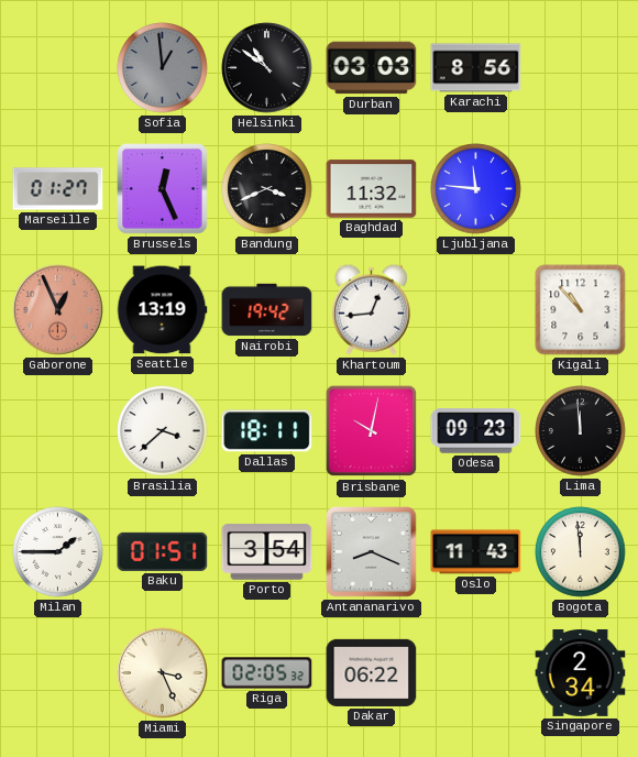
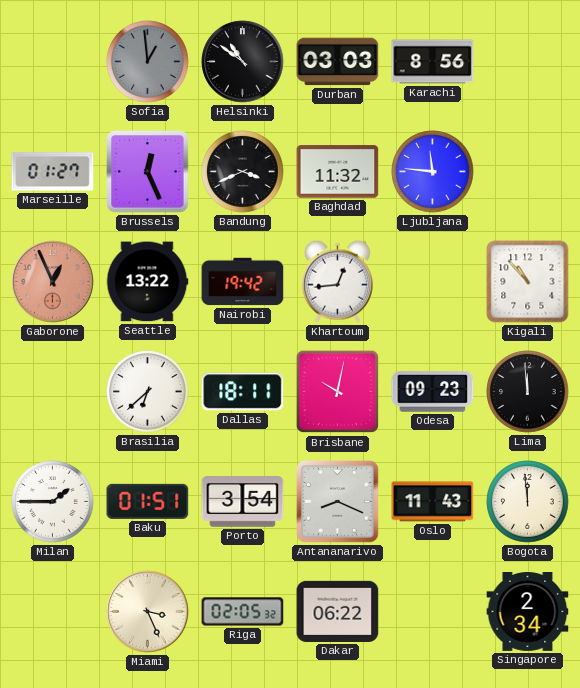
Seattle: 13:19 -> 13:22 (147, 282)
Brasilia: 3:38 -> 6:38 (148, 392)
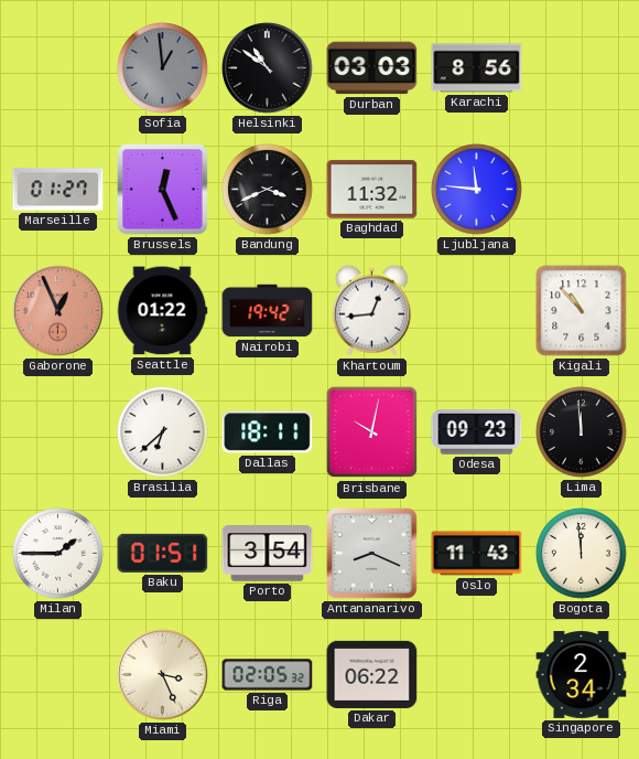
Seattle: 13:22 -> 01:22 (162, 311)
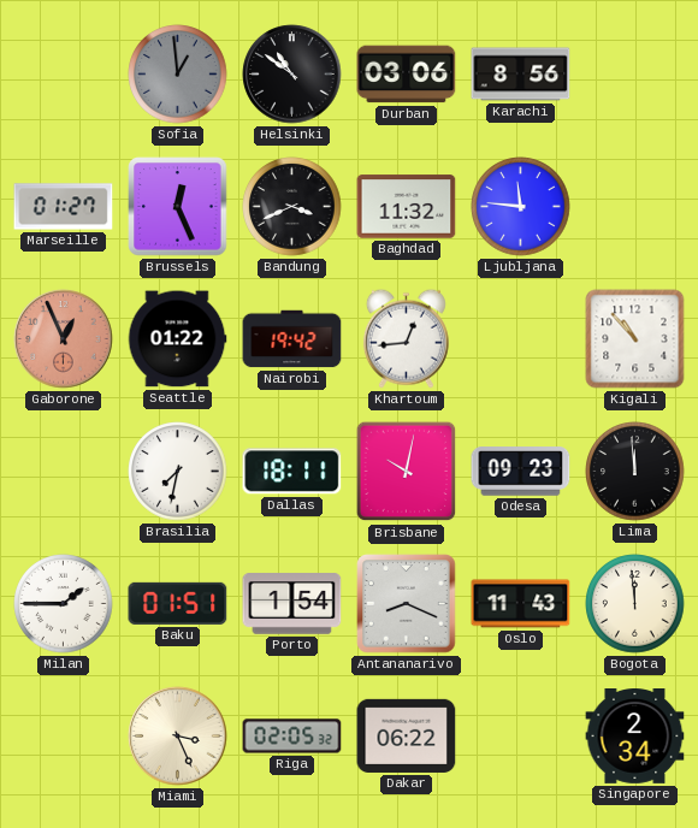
Durban: 03:03 -> 03:06 (407, 75)
Brasilia: 6:38 -> 7:32 (178, 472)
Porto: 3:54 -> 1:54 (292, 604)
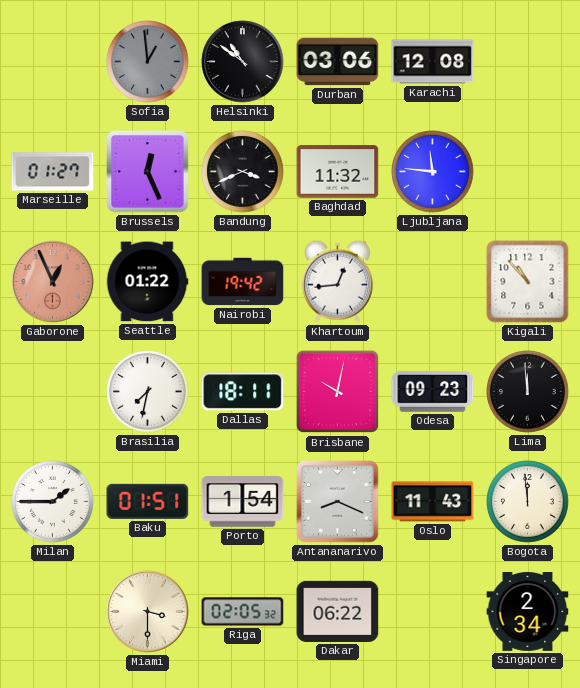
Karachi: 8:56 -> 12:08 (433, 62)
Miami: 3:26 -> 3:30 (148, 612)
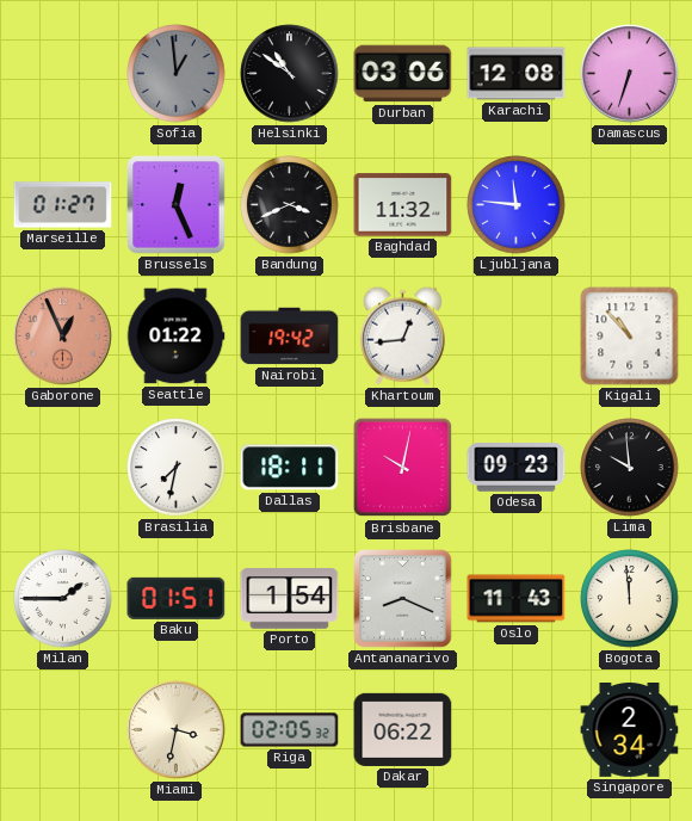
Damascus: none -> 6:33 (630, 74)
Lima: 11:59 -> 9:59 (630, 468)
Miami: 3:30 -> 3:32 (177, 730)
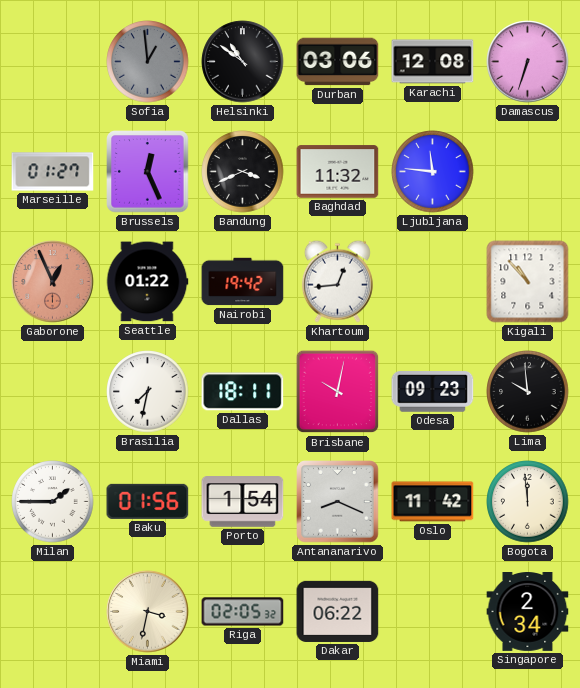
Baku: 01:51 -> 01:56 (148, 501)
Oslo: 11:43 -> 11:42 (433, 502)
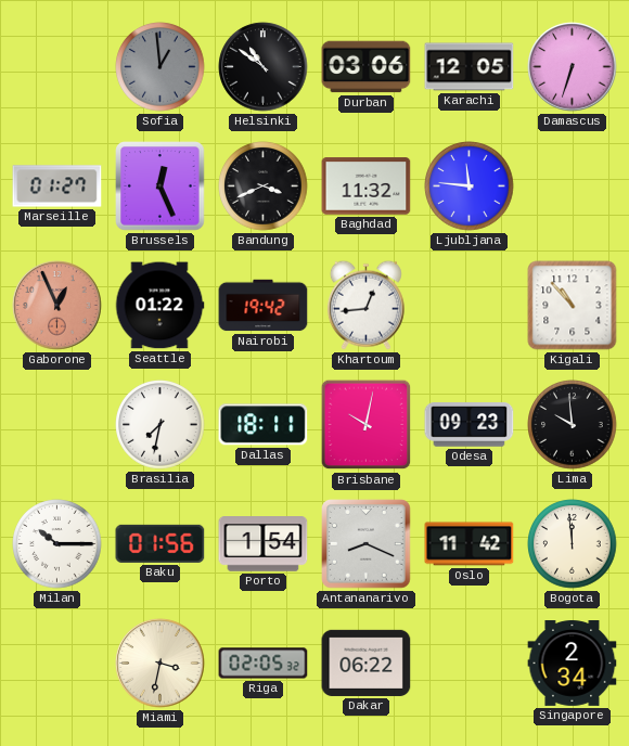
Karachi: 12:08 -> 12:05 (470, 67)
Milan: 1:45 -> 10:15 (57, 544)
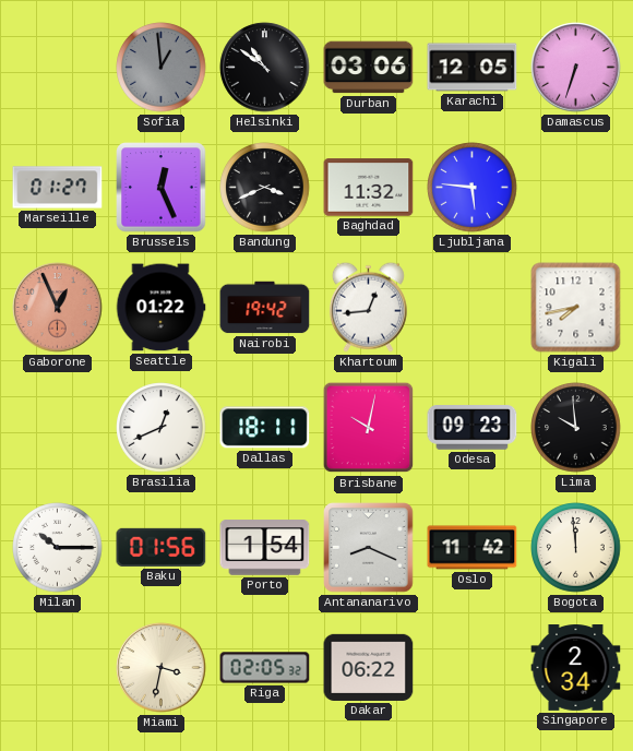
Ljubljana: 11:46 -> 5:46 (473, 188)
Kigali: 10:53 -> 7:43 (576, 308)
Brasilia: 7:32 -> 12:41 (162, 428)
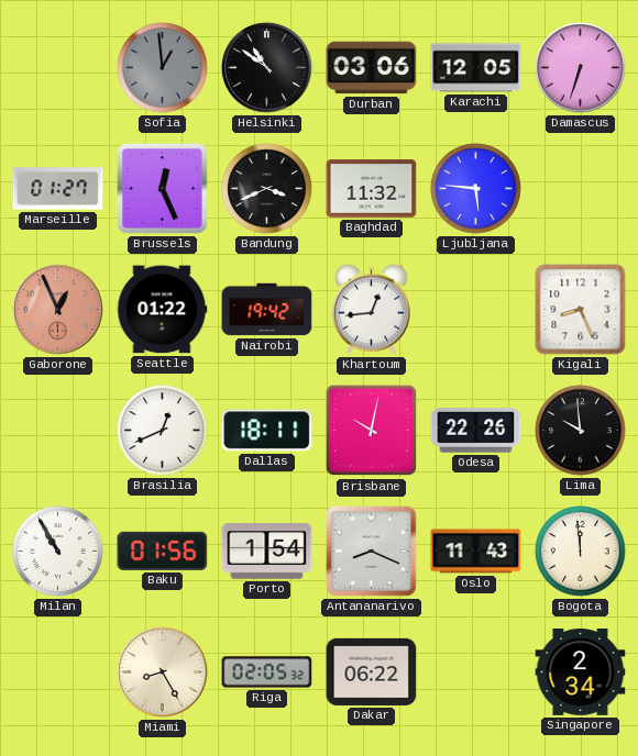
Kigali: 7:43 -> 8:26 (581, 310)
Odesa: 09:23 -> 22:26 (476, 431)
Milan: 10:15 -> 10:55 (58, 552)
Oslo: 11:42 -> 11:43 (476, 552)
Miami: 3:32 -> 8:25 (163, 672)
